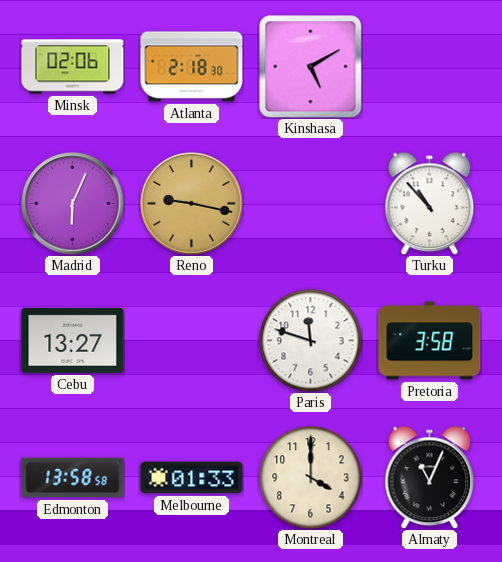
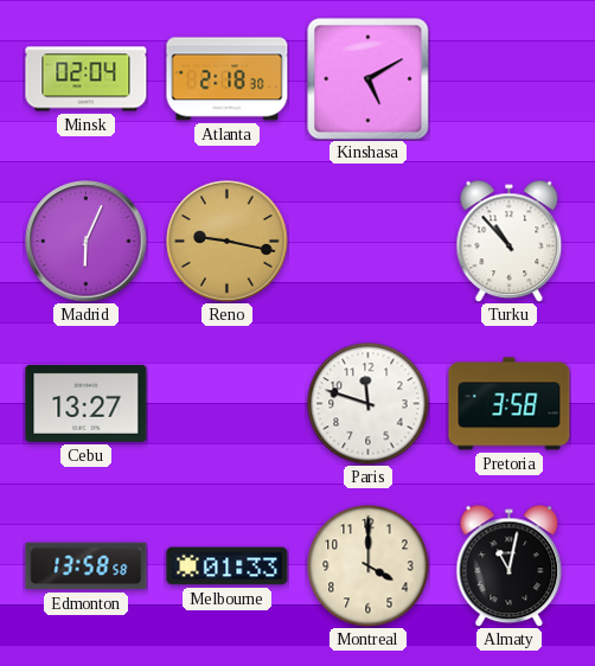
Minsk: 02:06 -> 02:04 (87, 79)
Almaty: 11:04 -> 11:02 (510, 565)
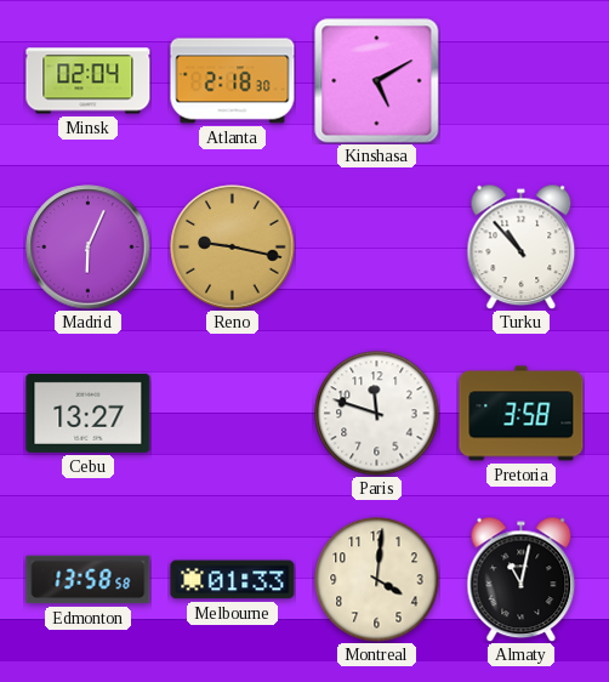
Montreal: 4:00 -> 4:01 (377, 580)
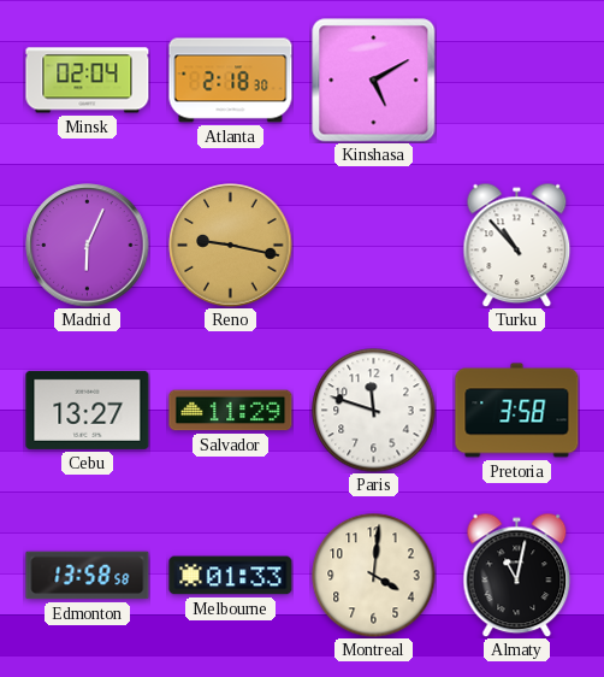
Salvador: none -> 11:29 (231, 411)
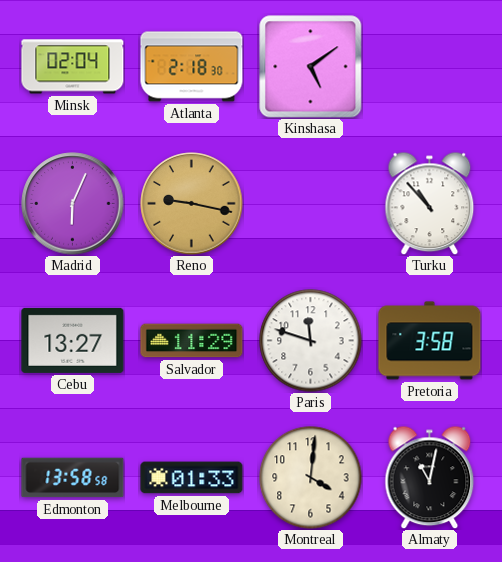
Kinshasa: 5:10 -> 5:09 (311, 67)
